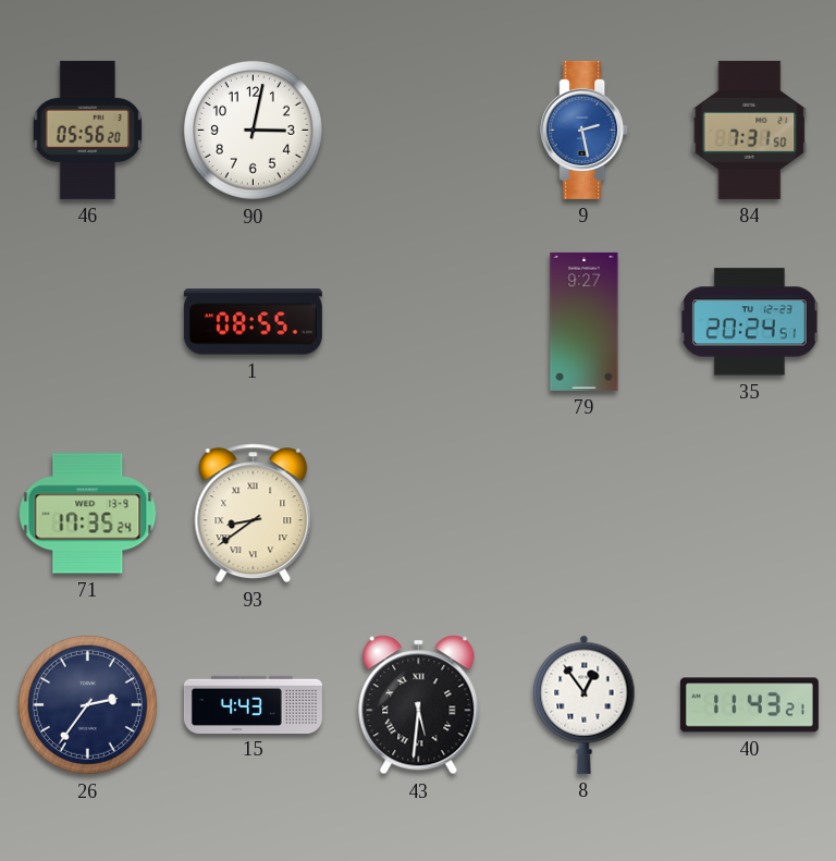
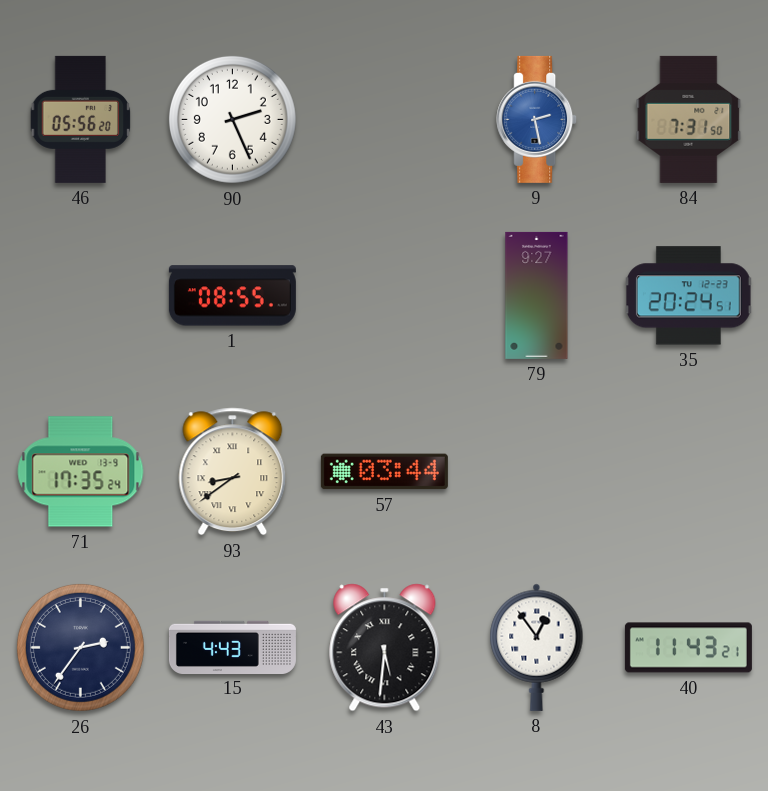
90: 3:02 -> 2:26 (232, 119)
57: none -> 03:44 (384, 472)
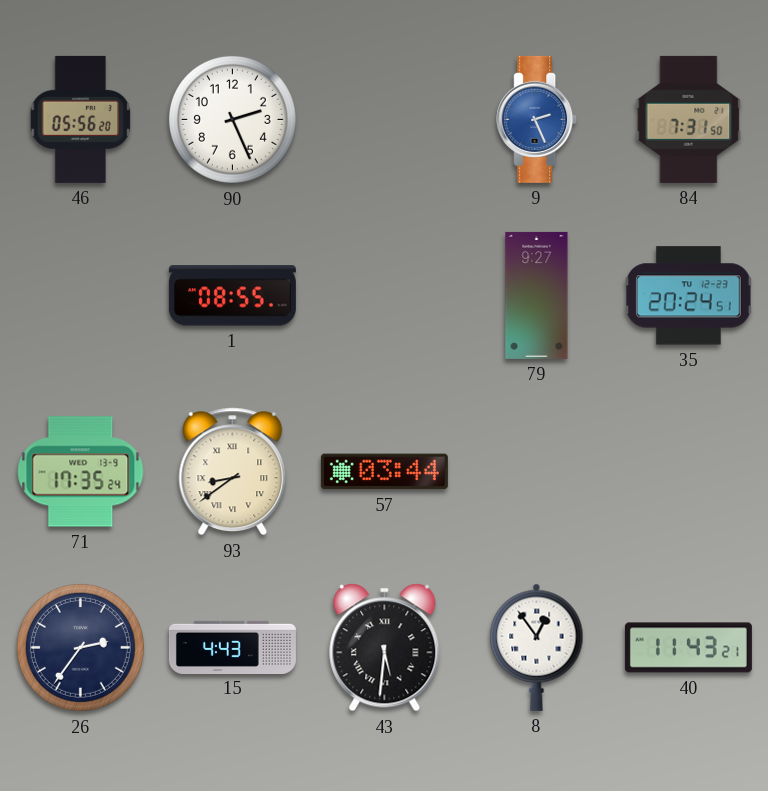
9: 2:28 -> 2:26 (537, 119)
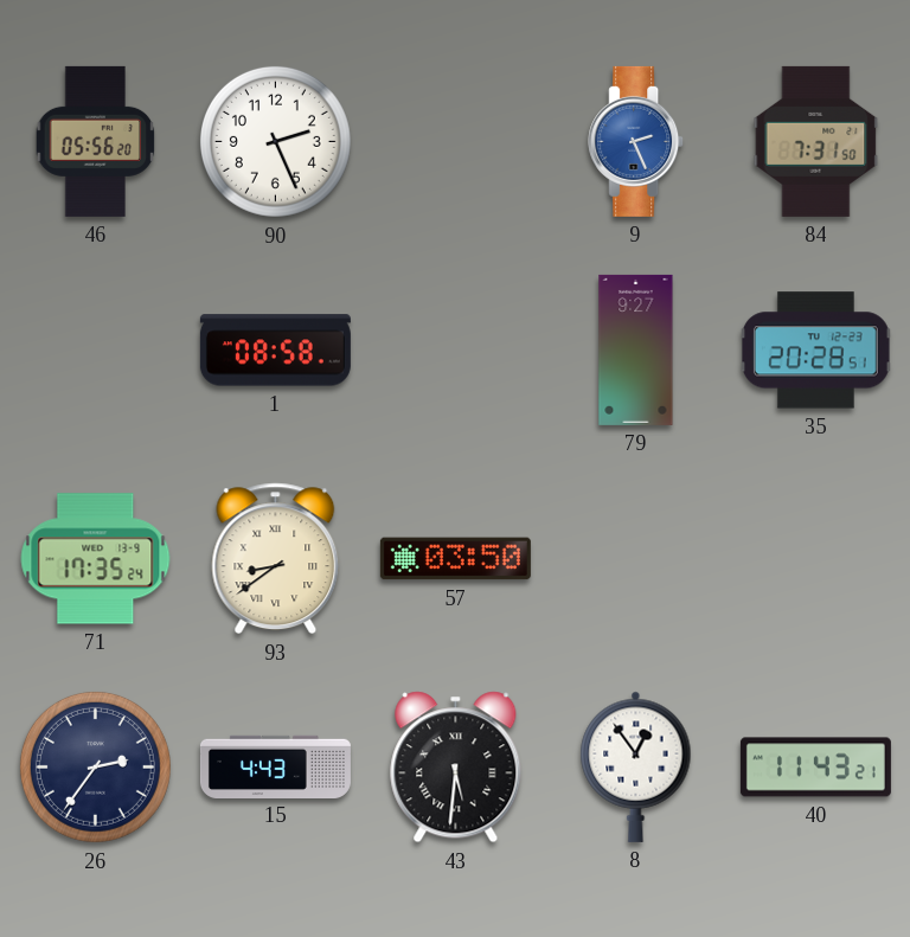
1: 08:55 -> 08:58 (275, 351)
35: 20:24 -> 20:28 (815, 351)
57: 03:44 -> 03:50 (455, 559)
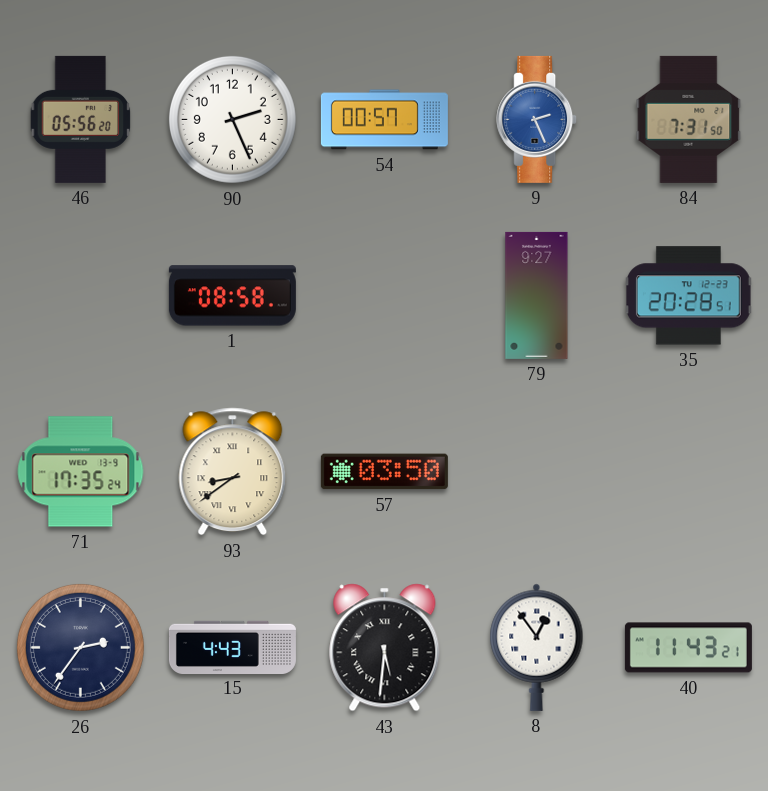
54: none -> 00:57 (384, 120)
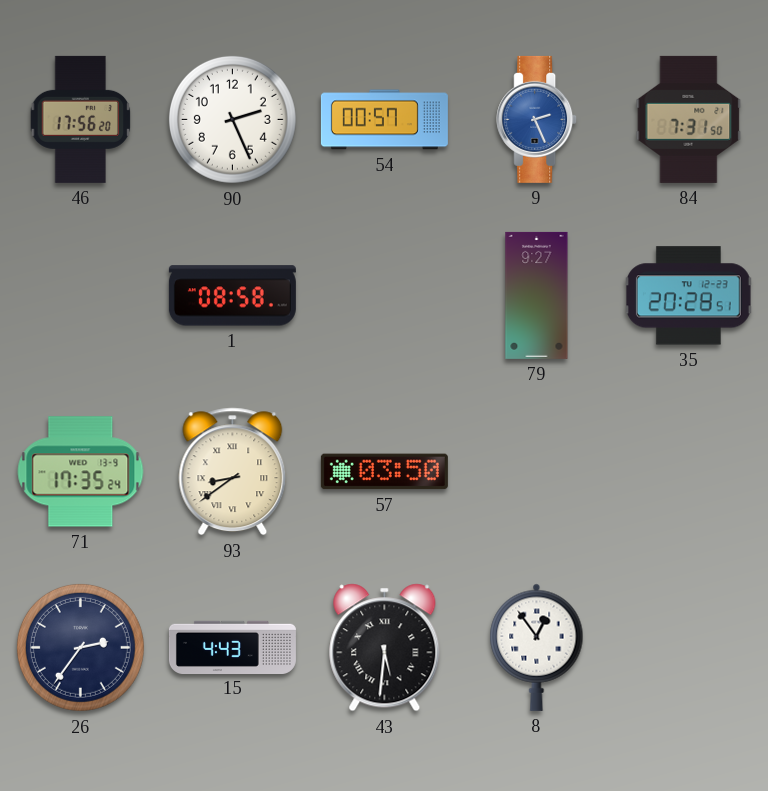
46: 05:56 -> 17:56 (81, 119)
40: 11:43 -> none (688, 648)
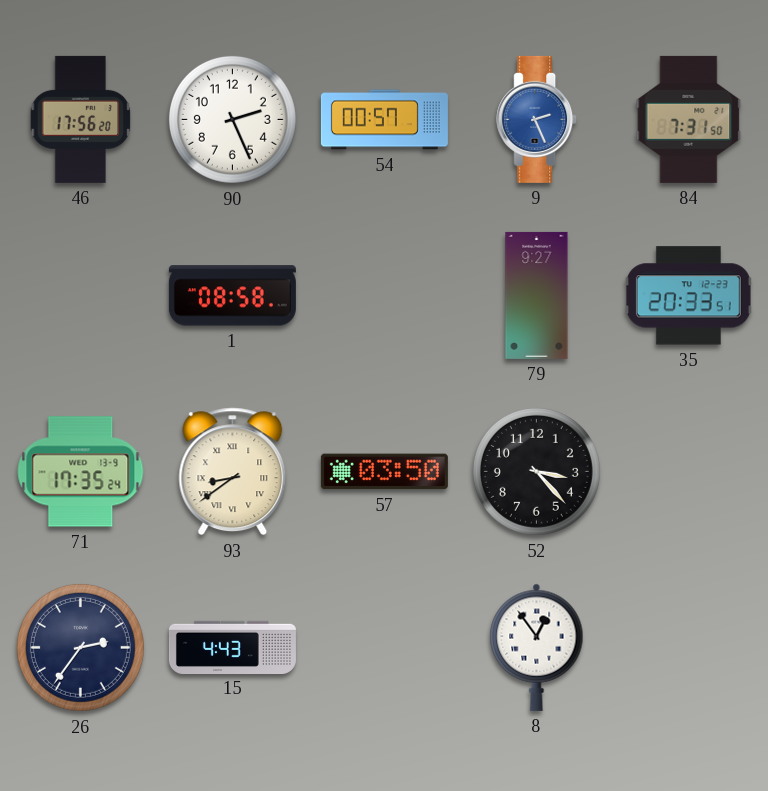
35: 20:28 -> 20:33 (688, 296)
52: none -> 3:23 (536, 471)
43: 5:31 -> none (385, 648)
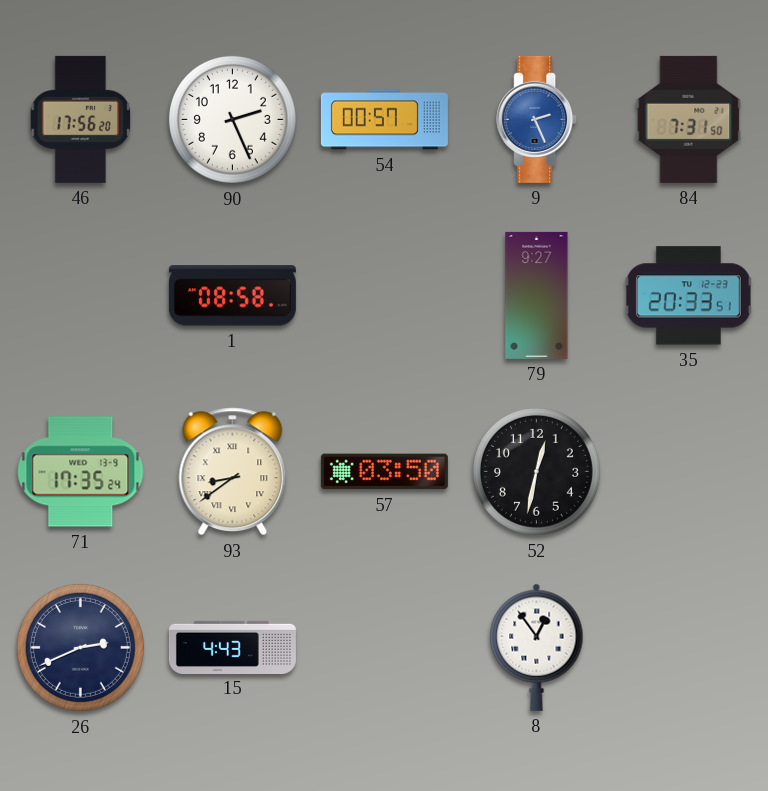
52: 3:23 -> 12:32 (536, 471)
26: 2:36 -> 2:41 (80, 647)
